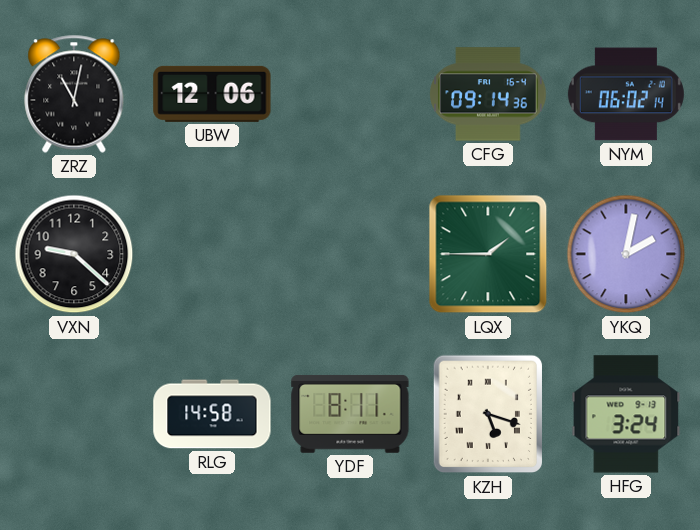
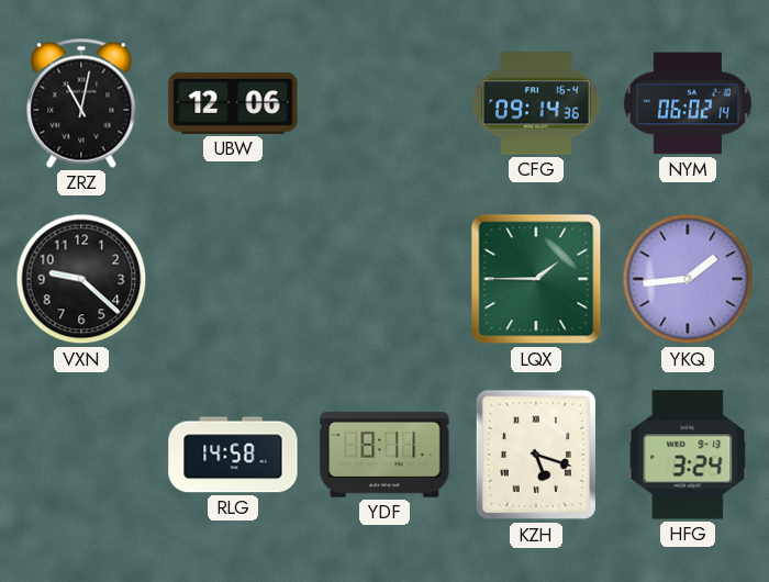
YKQ: 2:02 -> 1:44 (688, 279)
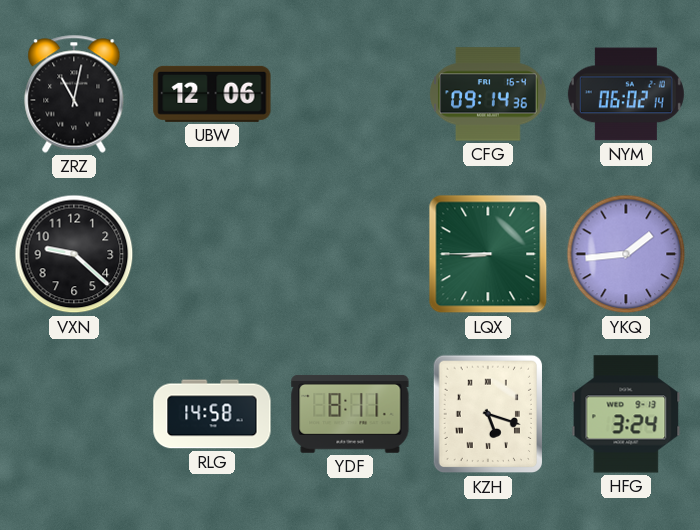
LQX: 1:45 -> 8:45 (488, 254)
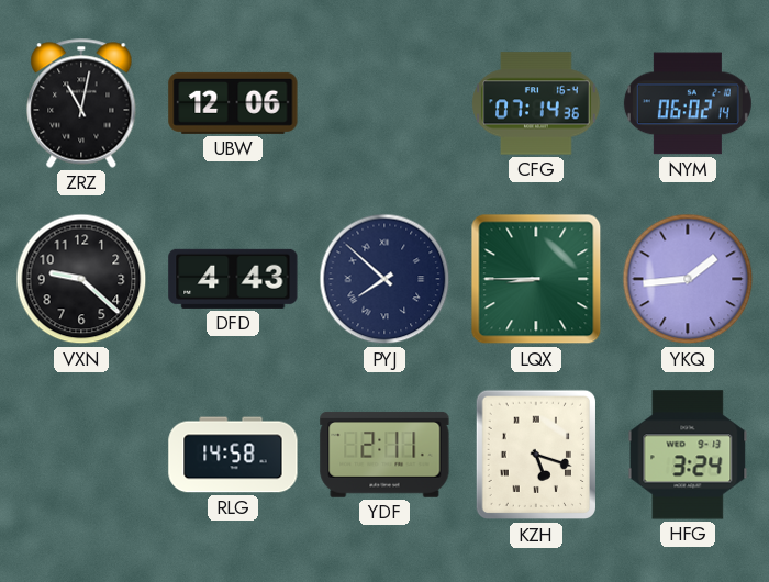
CFG: 09:14 -> 07:14 (536, 103)
DFD: none -> 4:43 (233, 279)
PYJ: none -> 7:52 (384, 279)
YDF: 8:11 -> 2:11 (384, 455)
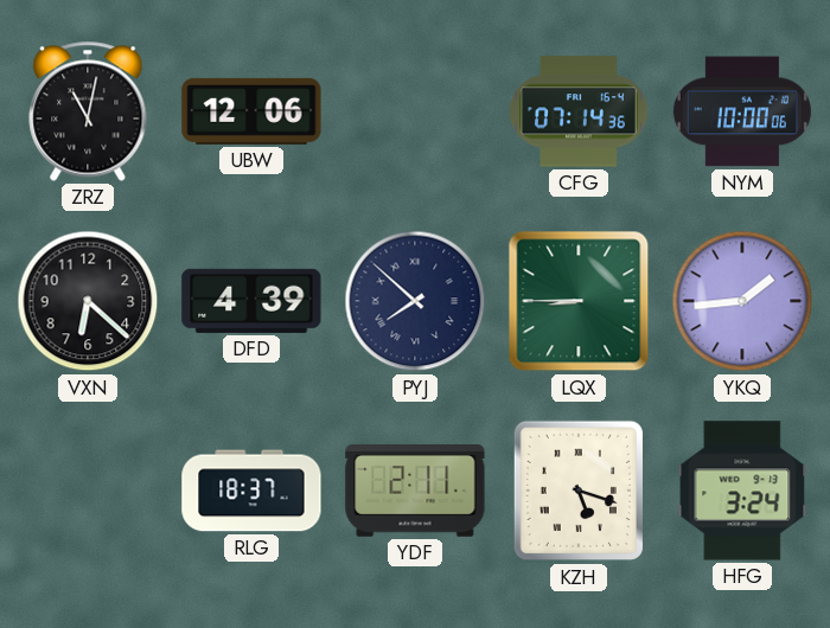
NYM: 06:02 -> 10:00 (742, 111)
VXN: 9:22 -> 6:22 (88, 301)
DFD: 4:43 -> 4:39 (251, 301)
RLG: 14:58 -> 18:37 (251, 491)
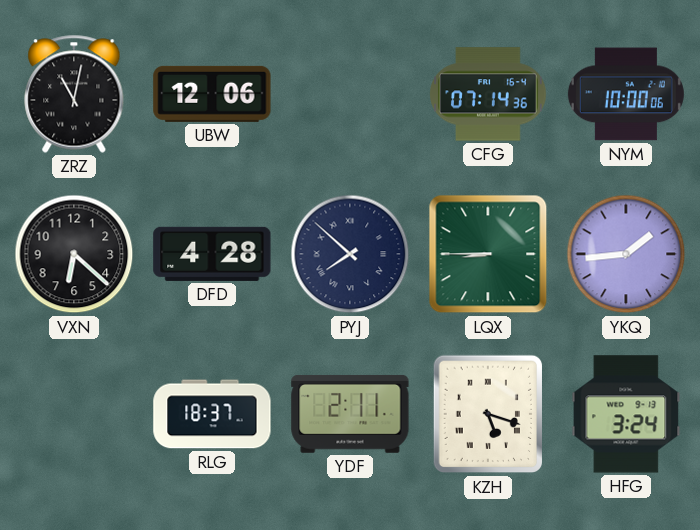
DFD: 4:39 -> 4:28 (212, 254)
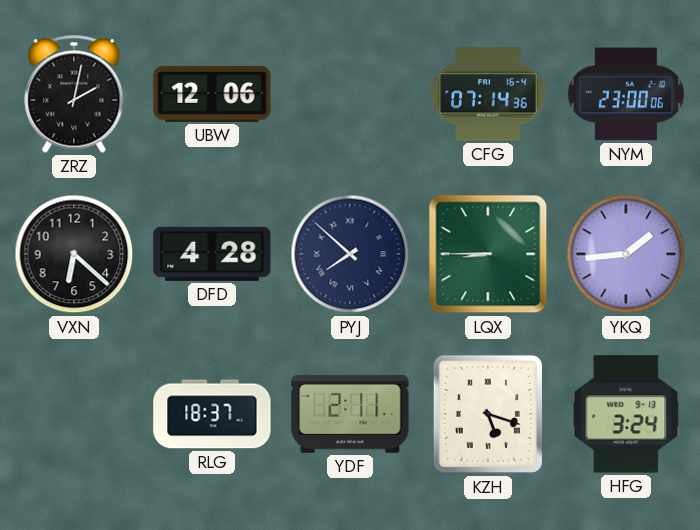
ZRZ: 11:02 -> 2:02 (74, 94)
NYM: 10:00 -> 23:00 (626, 94)
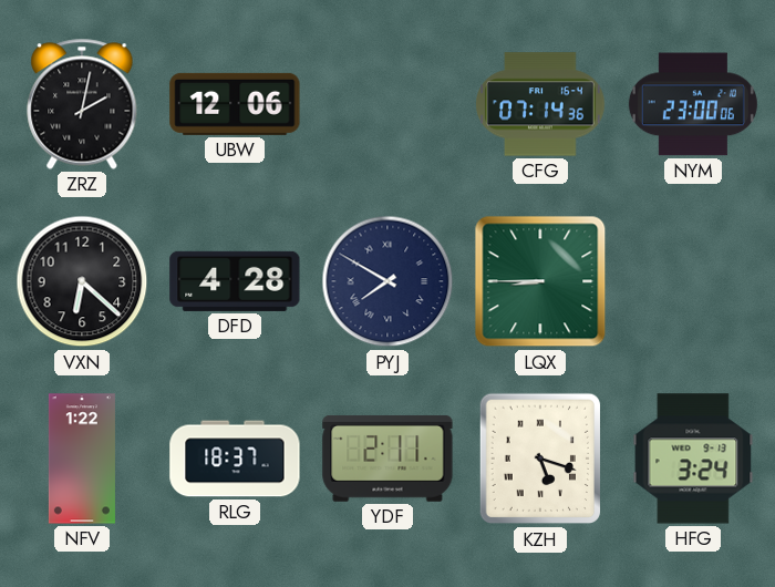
PYJ: 7:52 -> 7:50 (387, 281)
YKQ: 1:44 -> none (626, 254)
NFV: none -> 1:22 (82, 459)
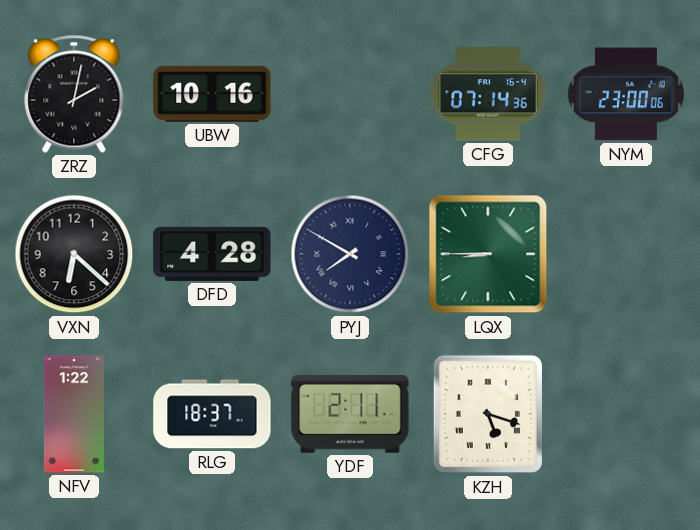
UBW: 12:06 -> 10:16 (212, 94)
HFG: 3:24 -> none (693, 459)
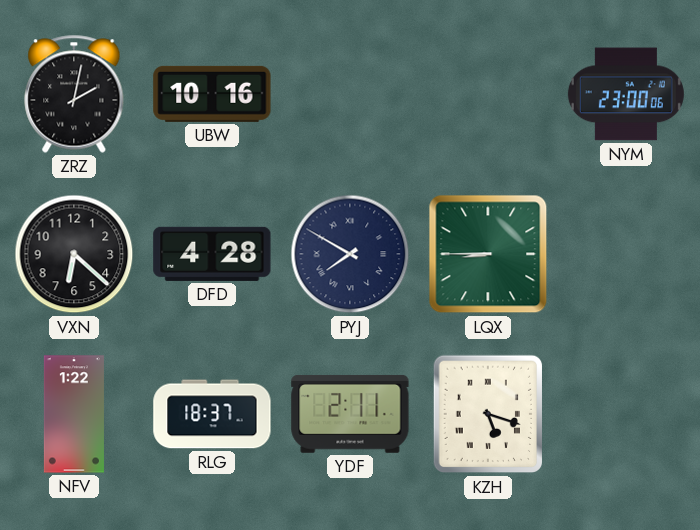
CFG: 07:14 -> none (488, 94)
